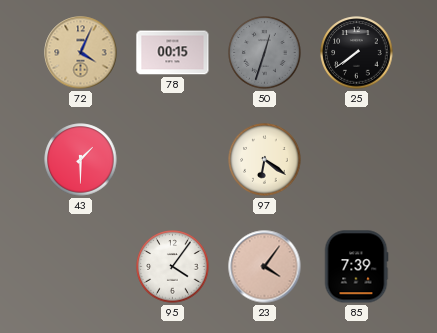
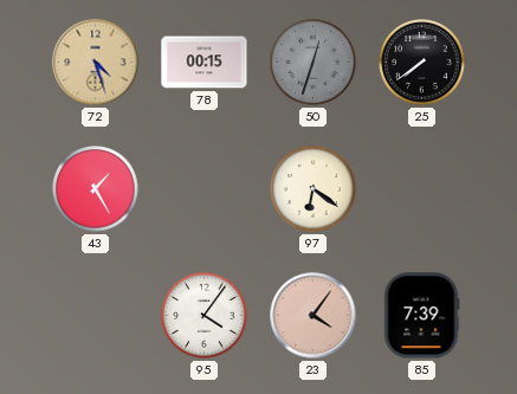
72: 4:04 -> 4:27 (96, 63)
43: 1:30 -> 1:25 (96, 189)
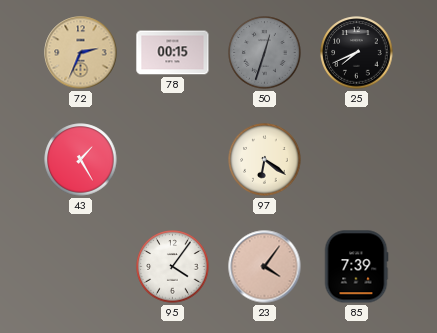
72: 4:27 -> 2:34 (81, 53)
25: 7:39 -> 7:41 (357, 53)
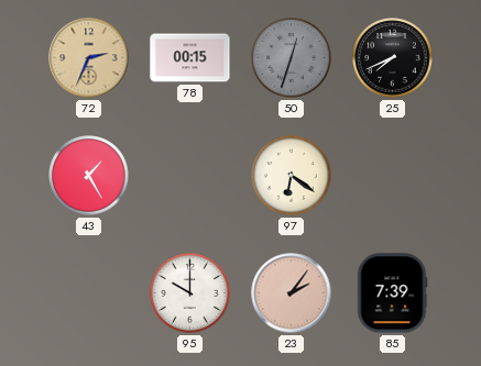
95: 4:06 -> 10:00 (190, 293)
23: 4:06 -> 2:06 (292, 293)
